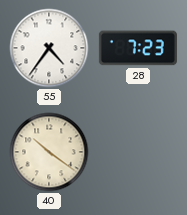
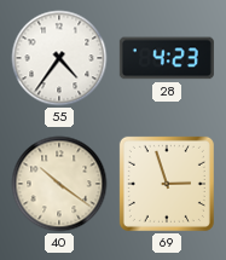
28: 7:23 -> 4:23 (167, 58)
69: none -> 2:57 (167, 184)
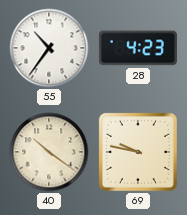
55: 4:36 -> 10:36 (49, 48)
69: 2:57 -> 9:47 (138, 152)
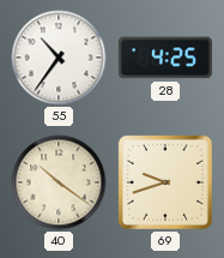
28: 4:23 -> 4:25 (165, 58)
69: 9:47 -> 9:42 (165, 182)
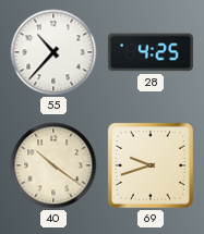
55: 10:36 -> 10:37 (53, 52)
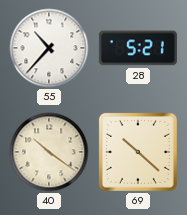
28: 4:25 -> 5:21 (138, 48)
69: 9:42 -> 10:22 (138, 152)
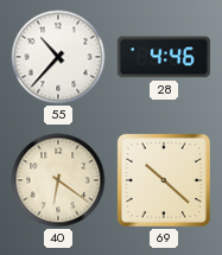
28: 5:21 -> 4:46 (164, 57)
40: 10:21 -> 6:21 (58, 180)
